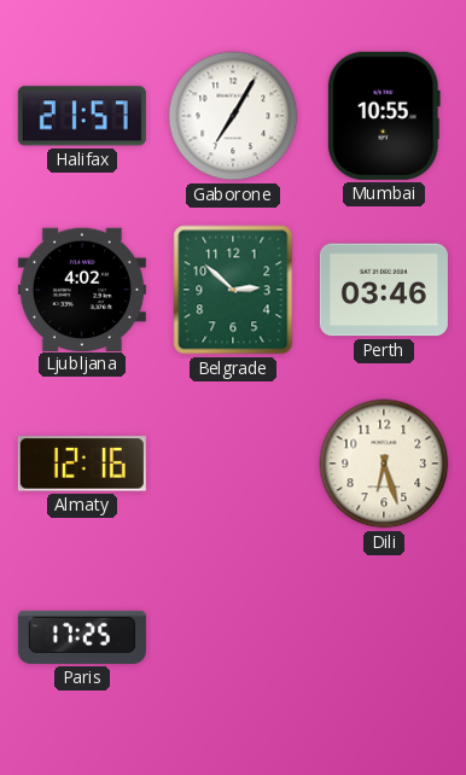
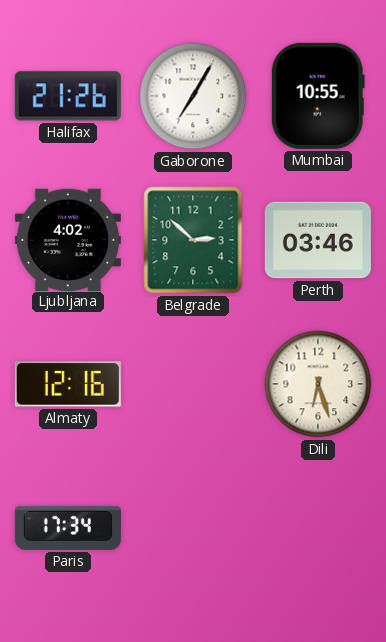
Halifax: 21:57 -> 21:26 (68, 96)
Paris: 17:25 -> 17:34 (68, 528)
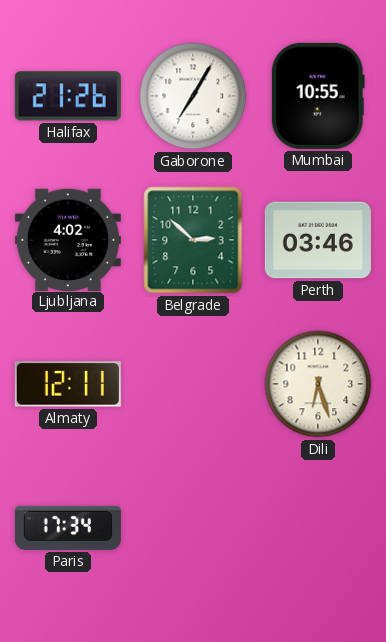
Almaty: 12:16 -> 12:11 (68, 384)
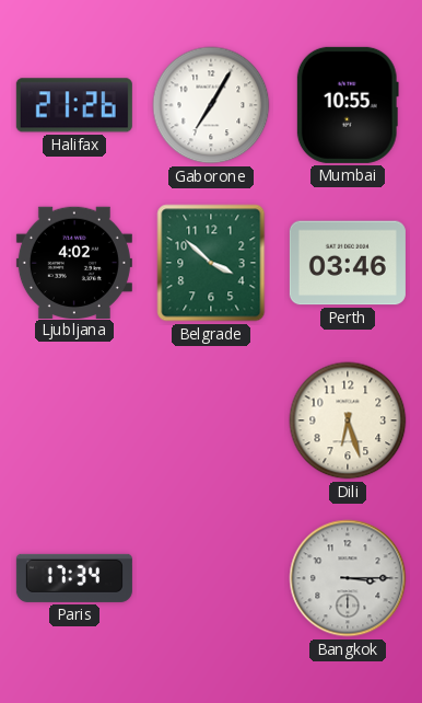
Belgrade: 2:52 -> 3:52 (211, 263)
Almaty: 12:11 -> none (68, 384)
Bangkok: none -> 3:15 (348, 578)
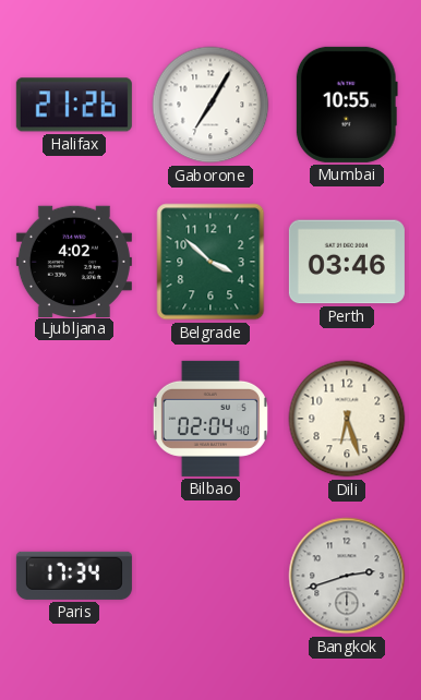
Bilbao: none -> 02:04 (211, 419)
Bangkok: 3:15 -> 2:42 (347, 576)
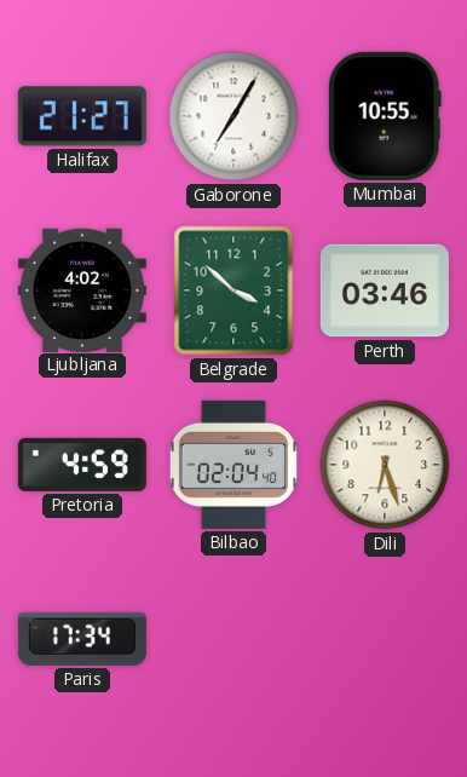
Halifax: 21:26 -> 21:27 (82, 116)
Pretoria: none -> 4:59 (82, 465)
Bangkok: 2:42 -> none (347, 576)
